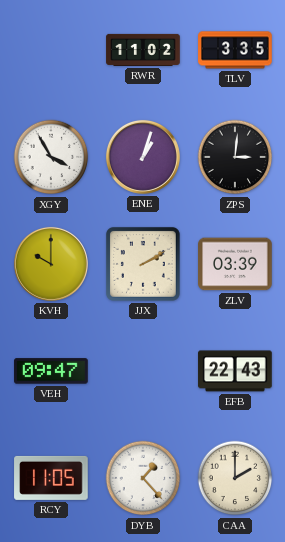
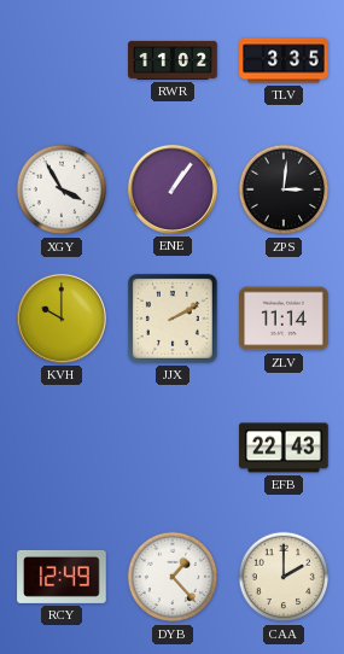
ENE: 1:03 -> 1:06 (173, 189)
ZLV: 03:39 -> 11:14 (284, 319)
VEH: 09:47 -> none (51, 371)
RCY: 11:05 -> 12:49 (62, 577)
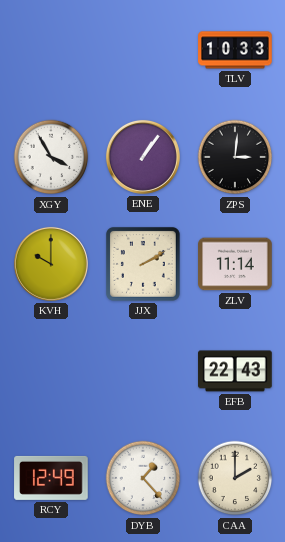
RWR: 11:02 -> none (173, 60)
TLV: 3:35 -> 10:33 (235, 50)
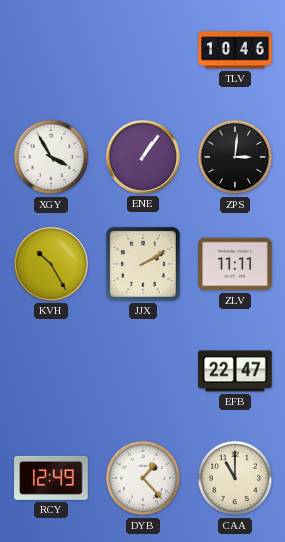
TLV: 10:33 -> 10:46 (235, 50)
KVH: 10:00 -> 10:25 (51, 264)
ZLV: 11:14 -> 11:11 (235, 264)
EFB: 22:43 -> 22:47 (235, 371)
CAA: 2:00 -> 11:00 (235, 478)
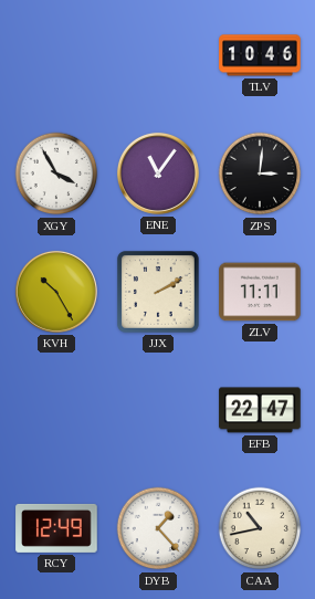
ENE: 1:06 -> 11:06 (158, 174)
CAA: 11:00 -> 10:43 (260, 528)
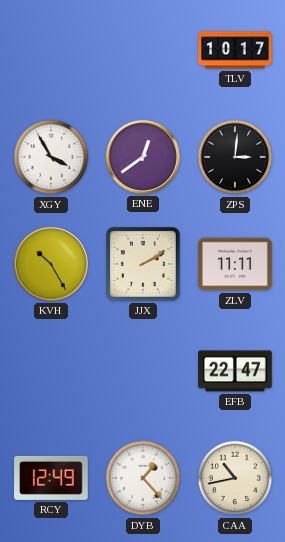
TLV: 10:46 -> 10:17 (235, 50)
ENE: 11:06 -> 12:39 (143, 157)
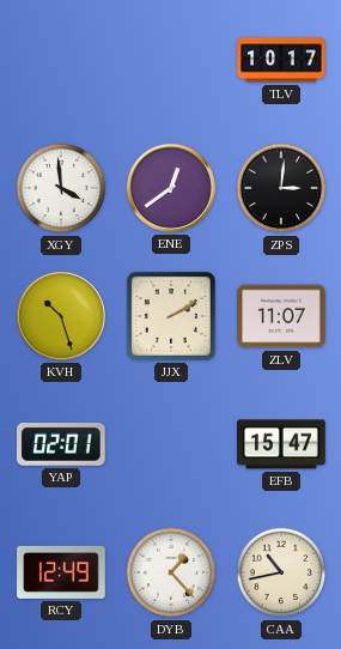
XGY: 3:55 -> 3:59 (61, 188)
KVH: 10:25 -> 10:27 (61, 316)
ZLV: 11:11 -> 11:07 (281, 316)
YAP: none -> 02:01 (62, 445)
EFB: 22:47 -> 15:47 (281, 444)
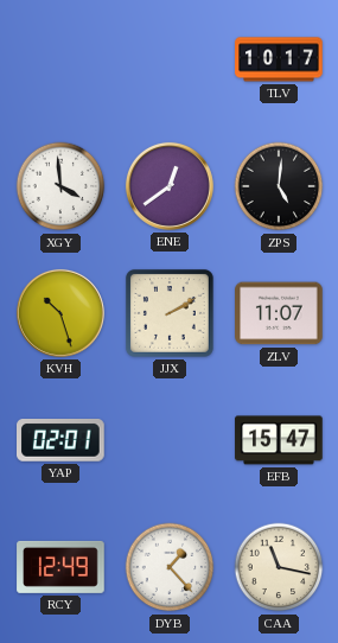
ZPS: 3:01 -> 5:01 (279, 186)
CAA: 10:43 -> 11:17 (279, 567)
